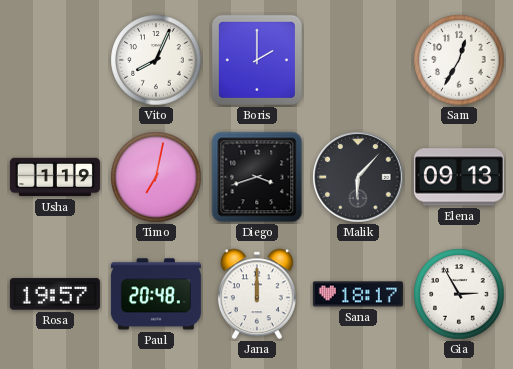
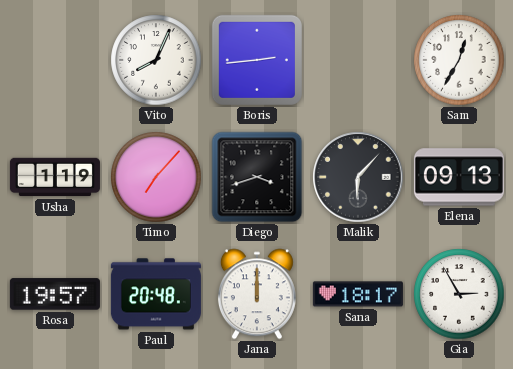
Boris: 2:00 -> 2:44 (257, 60)
Timo: 7:02 -> 7:07 (156, 177)
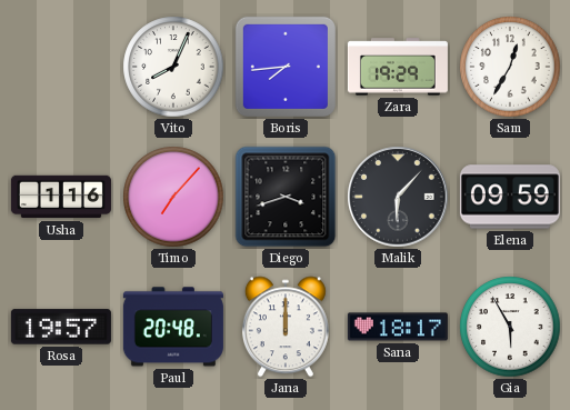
Boris: 2:44 -> 7:44 (286, 67)
Zara: none -> 19:29 (398, 67)
Usha: 1:19 -> 1:16 (61, 197)
Elena: 09:13 -> 09:59 (510, 197)
Gia: 2:55 -> 5:55 (510, 327)
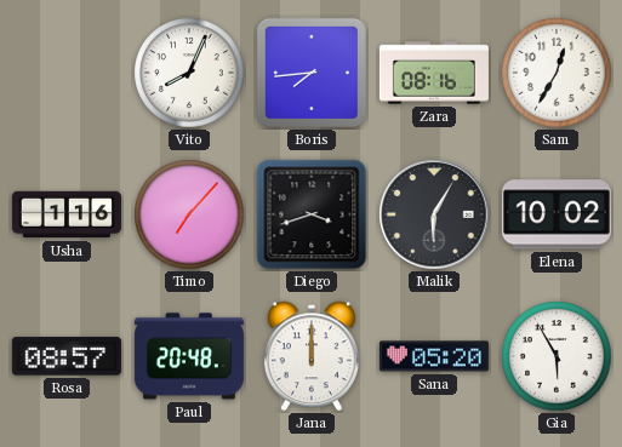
Zara: 19:29 -> 08:16 (434, 73)
Malik: 6:07 -> 6:05 (434, 214)
Elena: 09:59 -> 10:02 (557, 214)
Rosa: 19:57 -> 08:57 (67, 356)
Sana: 18:17 -> 05:20 (434, 356)
